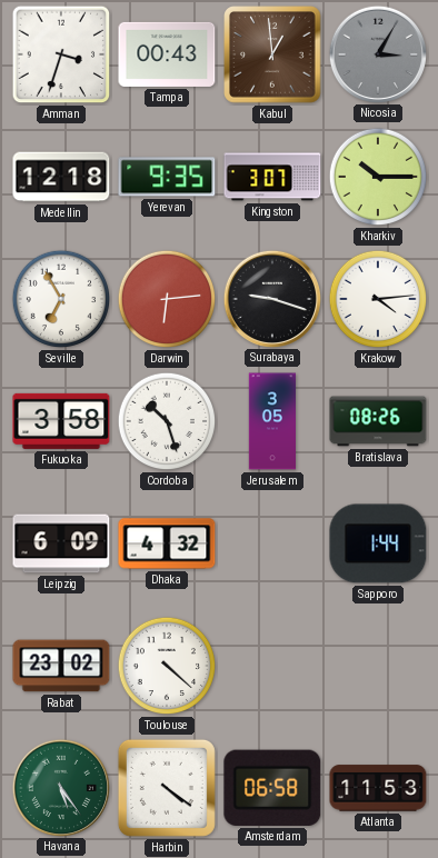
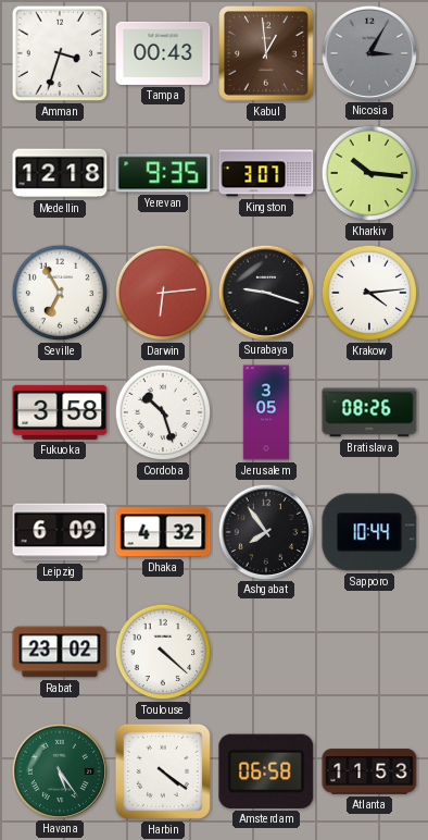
Kharkiv: 10:15 -> 10:16 (369, 173)
Ashgabat: none -> 7:54 (265, 531)
Sapporo: 1:44 -> 10:44 (369, 532)
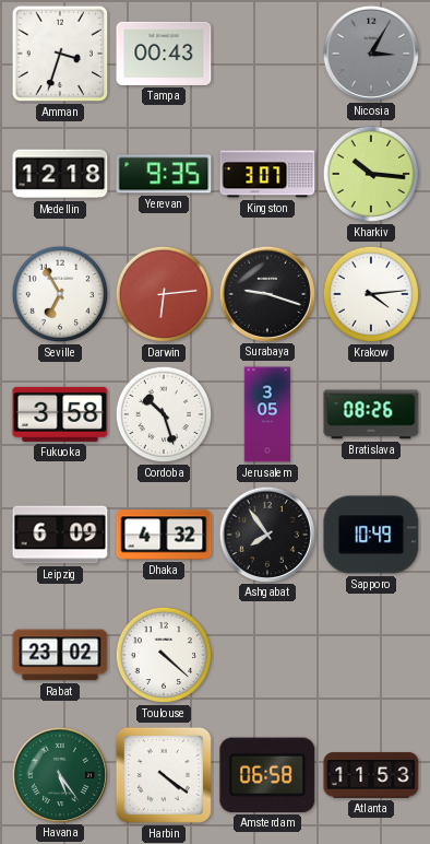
Kabul: 12:59 -> none (266, 53)
Sapporo: 10:44 -> 10:49 (371, 535)
